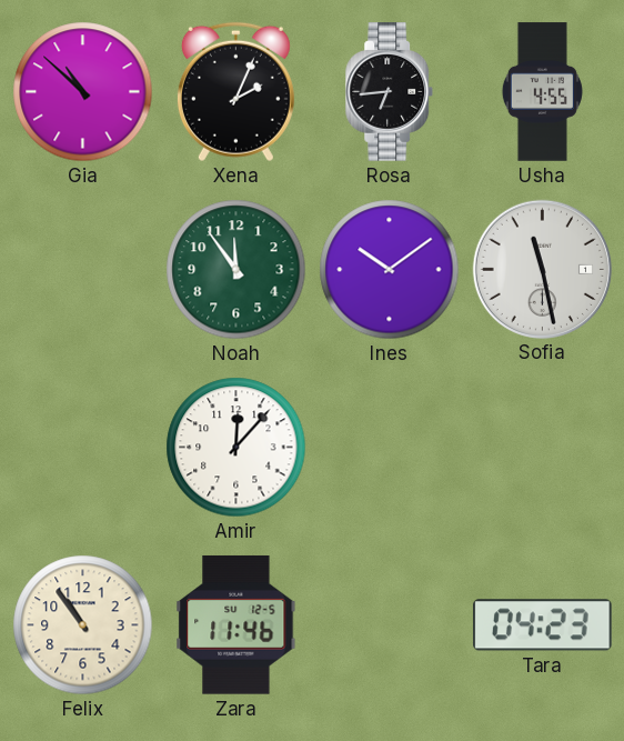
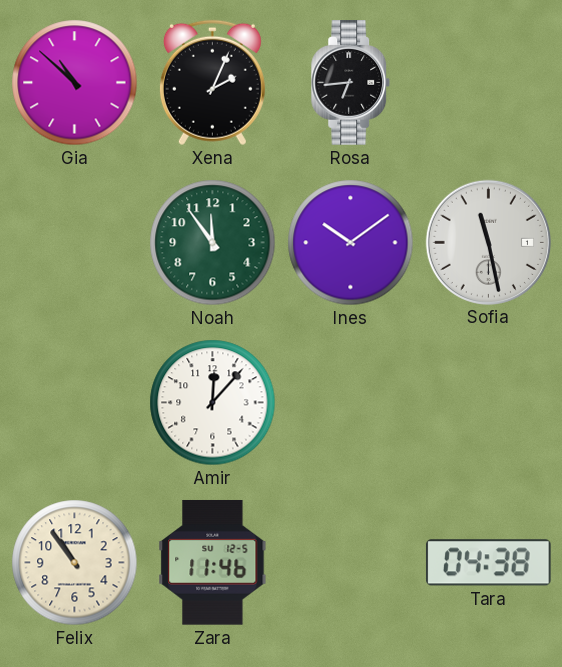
Usha: 4:55 -> none (542, 92)
Tara: 04:23 -> 04:38 (488, 563)
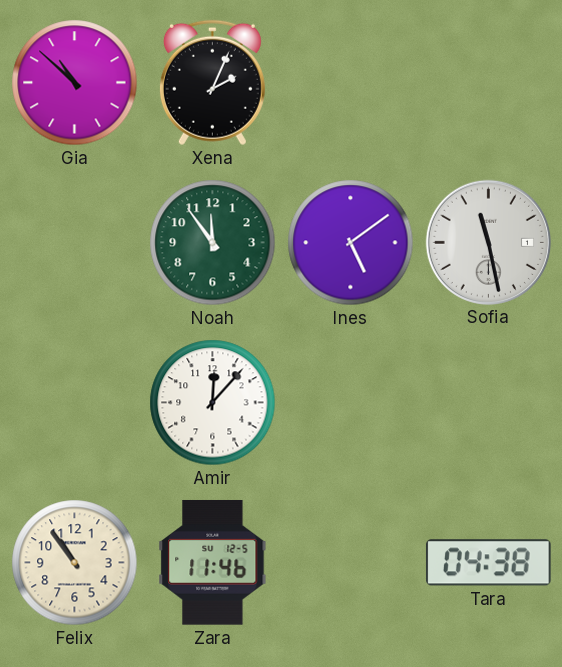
Rosa: 6:44 -> none (351, 83)
Ines: 10:09 -> 5:09 (351, 243)
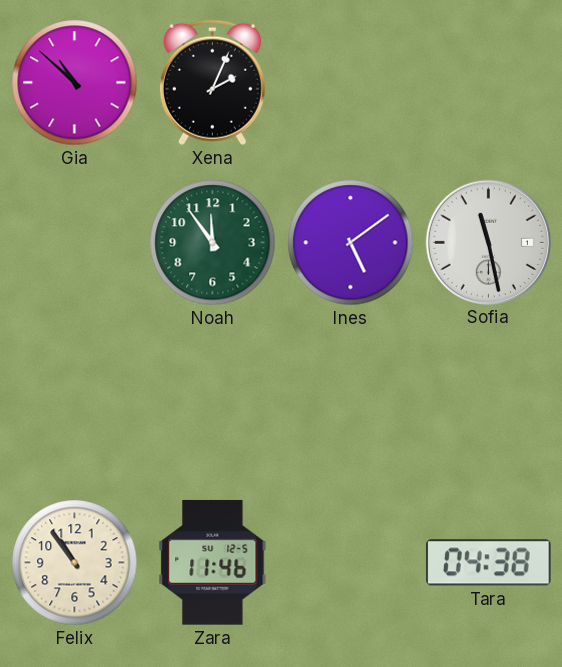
Amir: 12:07 -> none (213, 403)
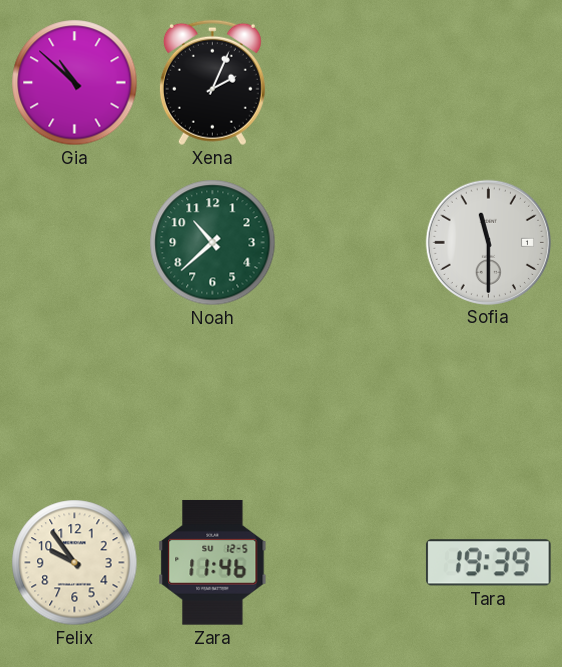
Noah: 11:54 -> 10:38 (213, 243)
Ines: 5:09 -> none (351, 243)
Sofia: 11:28 -> 11:30 (488, 242)
Felix: 10:54 -> 9:54 (75, 563)
Tara: 04:38 -> 19:39 (488, 563)
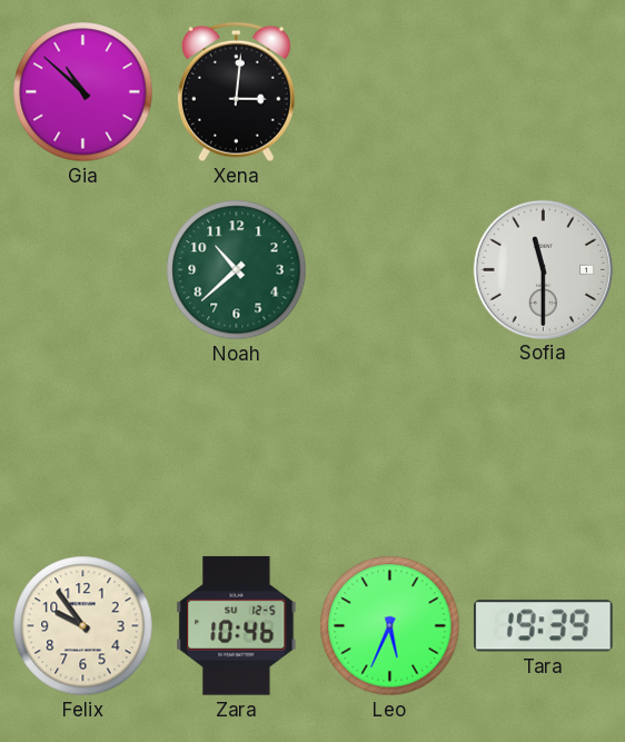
Xena: 2:04 -> 3:01 (236, 92)
Zara: 11:46 -> 10:46 (237, 625)
Leo: none -> 5:34 (390, 626)
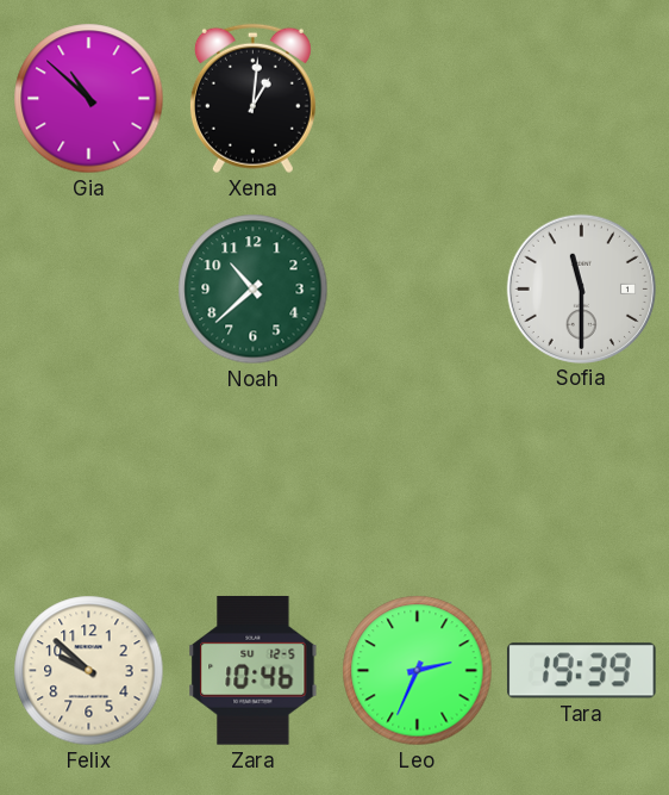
Xena: 3:01 -> 1:01 (252, 99)
Felix: 9:54 -> 9:52 (89, 671)
Leo: 5:34 -> 2:34 (418, 671)
